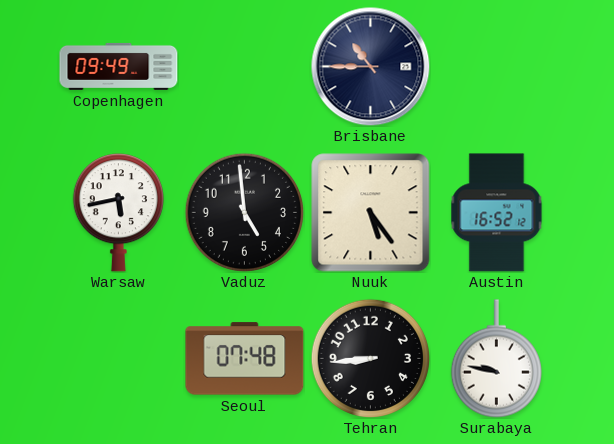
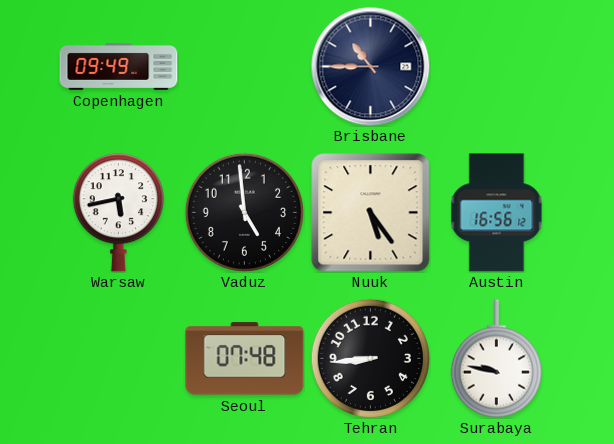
Austin: 16:52 -> 16:56 (497, 213)
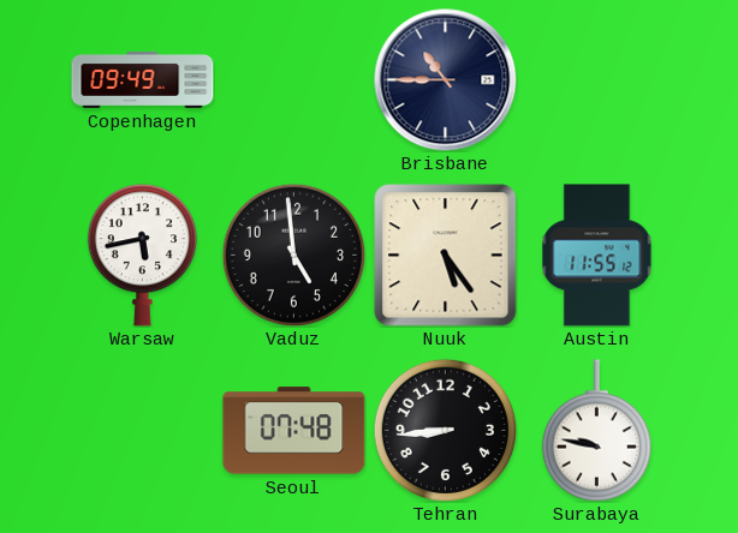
Austin: 16:56 -> 11:55 (597, 256)
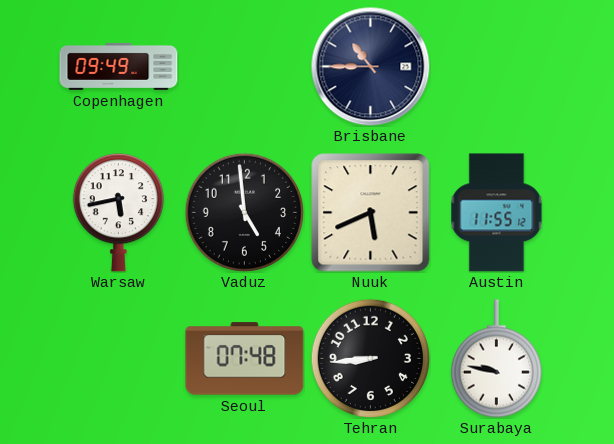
Nuuk: 5:24 -> 5:41 (371, 213)
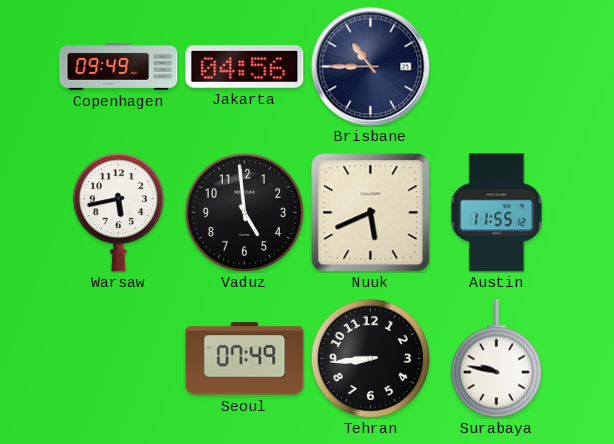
Jakarta: none -> 04:56 (245, 67)
Seoul: 07:48 -> 07:49 (245, 359)
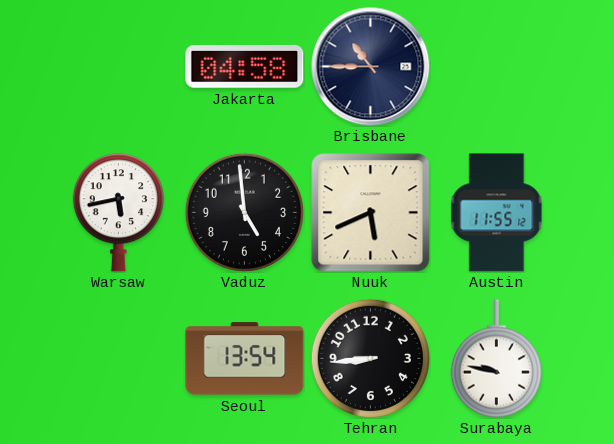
Copenhagen: 09:49 -> none (119, 66)
Jakarta: 04:56 -> 04:58 (245, 67)
Seoul: 07:49 -> 13:54 (245, 359)
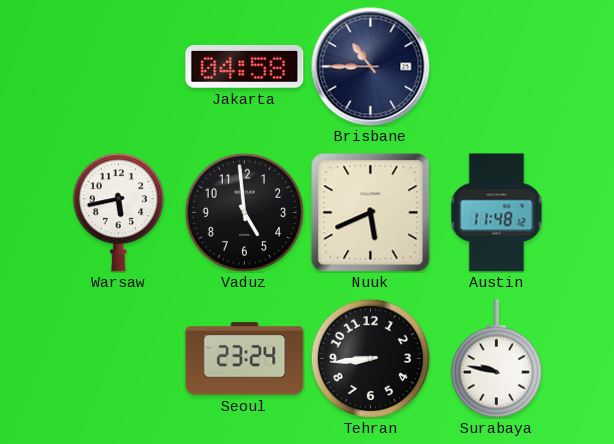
Austin: 11:55 -> 11:48 (497, 213)
Seoul: 13:54 -> 23:24 (245, 359)
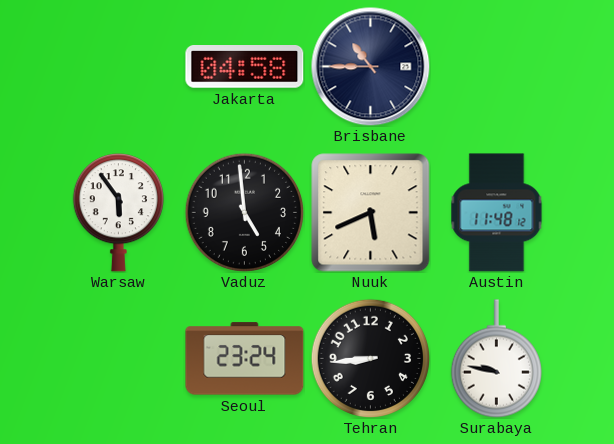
Warsaw: 5:43 -> 5:54 (118, 213)
